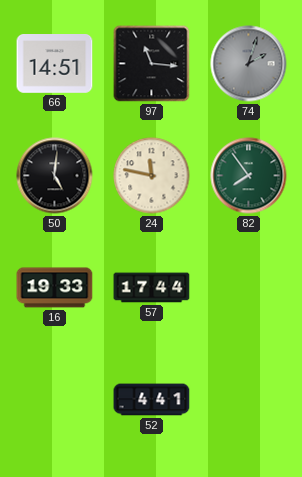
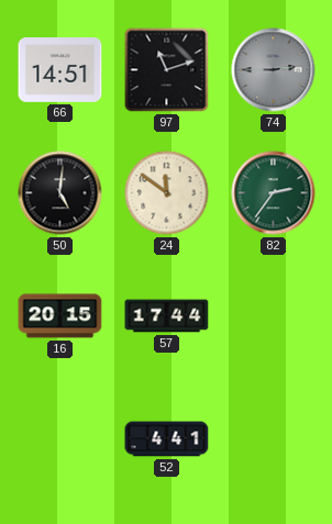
97: 11:16 -> 11:12 (167, 70)
74: 2:03 -> 2:45 (274, 70)
24: 11:47 -> 11:51 (167, 193)
82: 7:54 -> 2:36 (274, 193)
16: 19:33 -> 20:15 (60, 316)
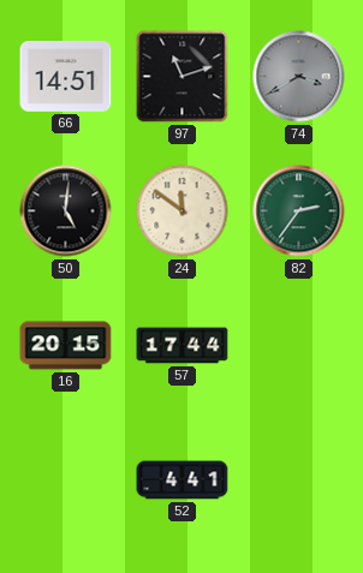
74: 2:45 -> 3:40 (299, 77)
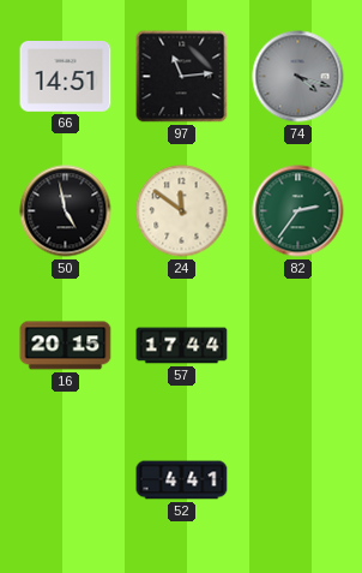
97: 11:12 -> 11:14 (182, 77)
74: 3:40 -> 4:18 (298, 77)
50: 5:01 -> 4:58 (66, 211)
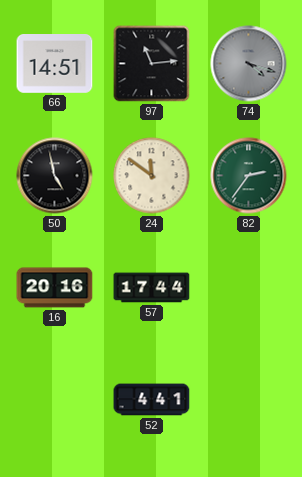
16: 20:15 -> 20:16 (55, 288)
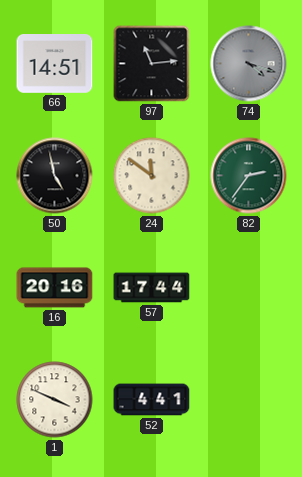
1: none -> 3:49 (55, 400)
